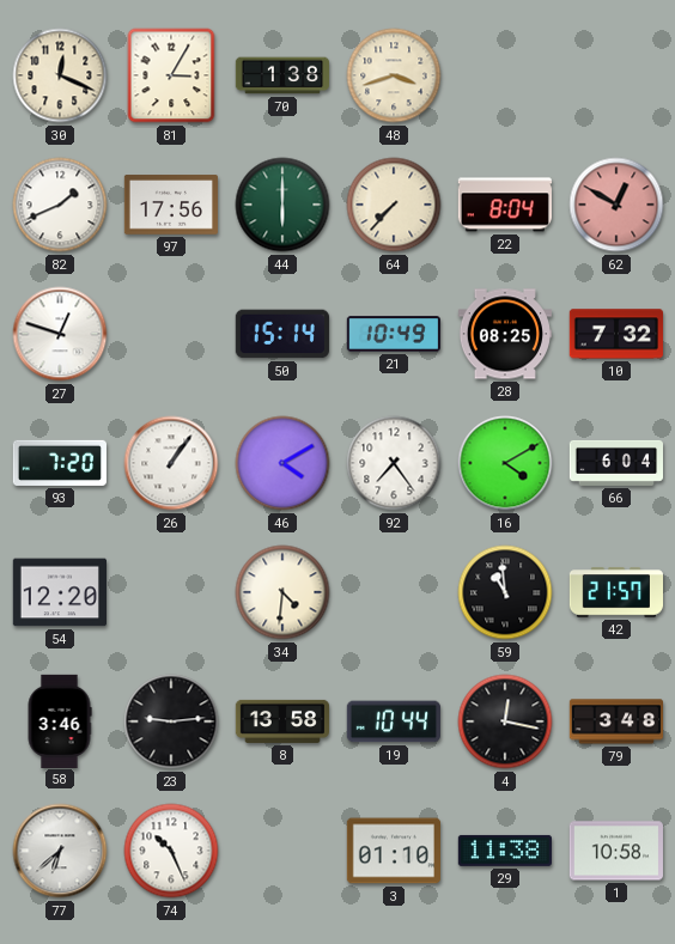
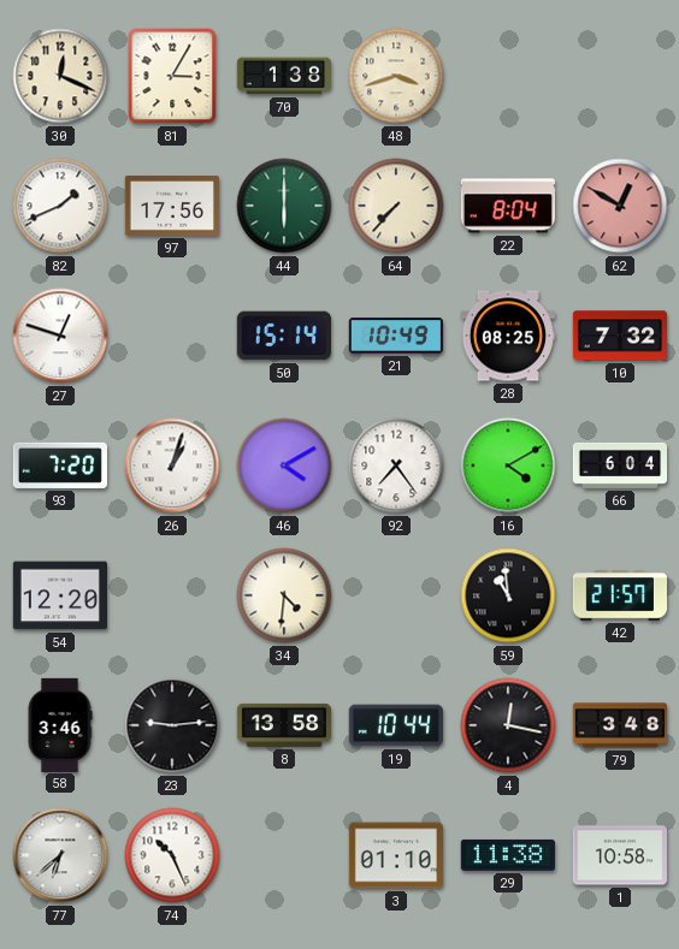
26: 1:06 -> 1:03 (172, 465)
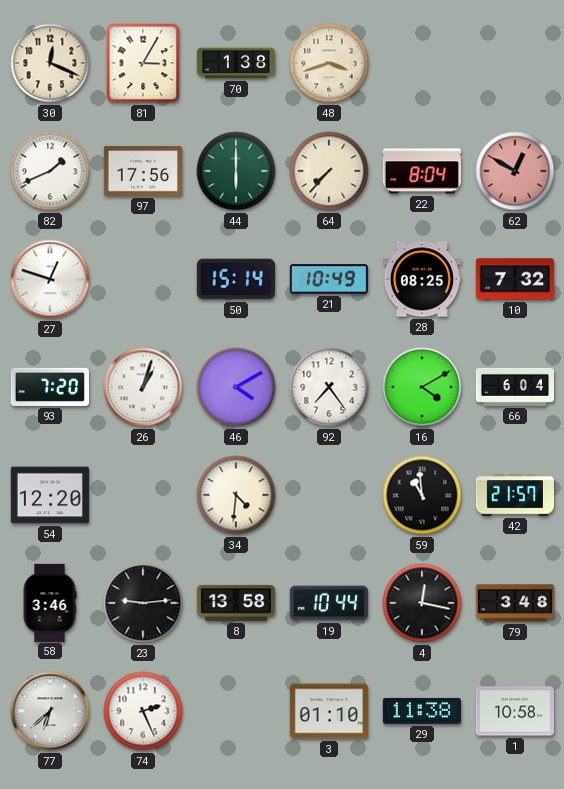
74: 10:26 -> 2:26 (143, 711)
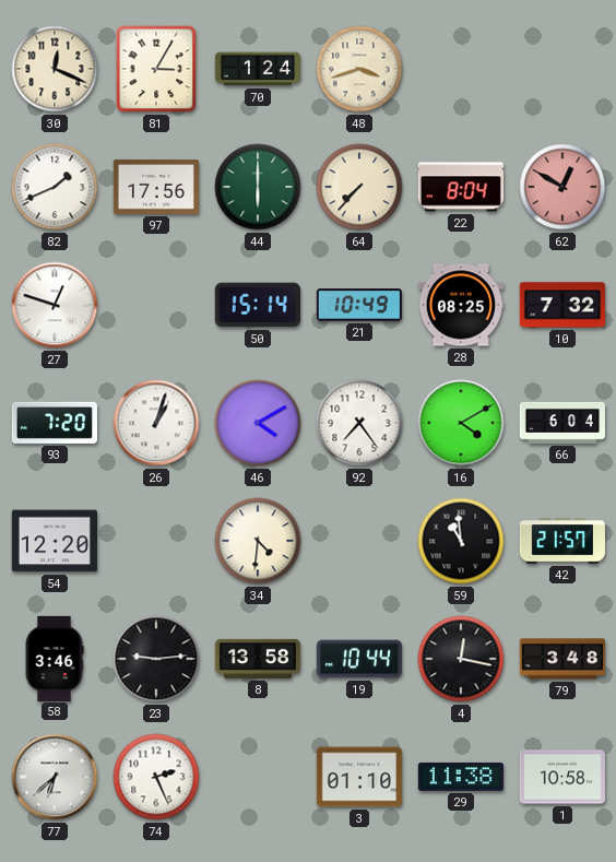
70: 1:38 -> 1:24 (257, 69)
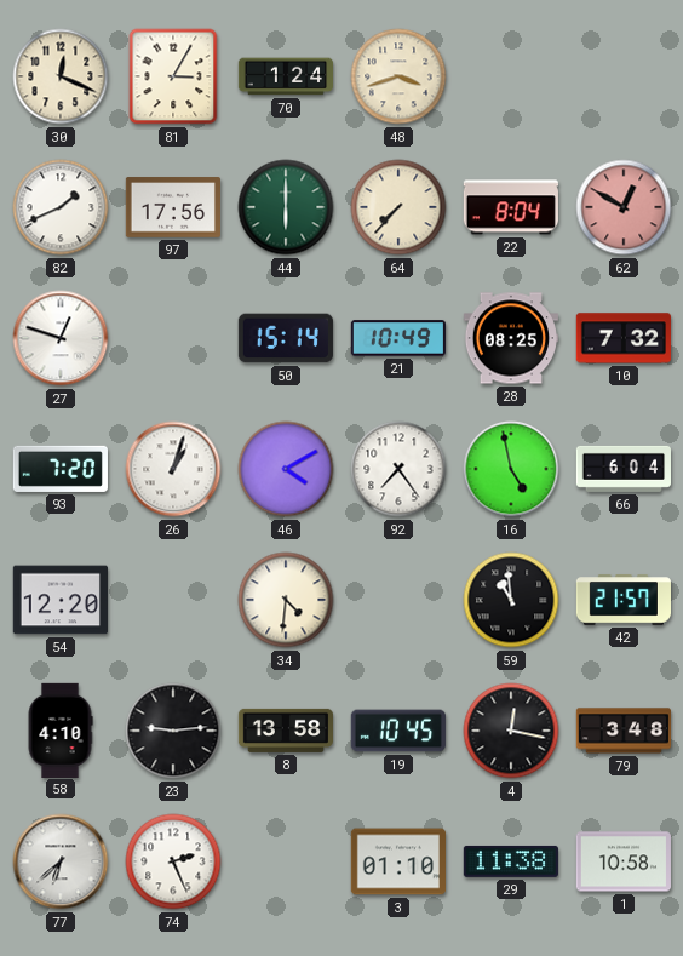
16: 4:10 -> 4:58 (511, 469)
58: 3:46 -> 4:10 (61, 729)
19: 10:44 -> 10:45 (398, 731)
